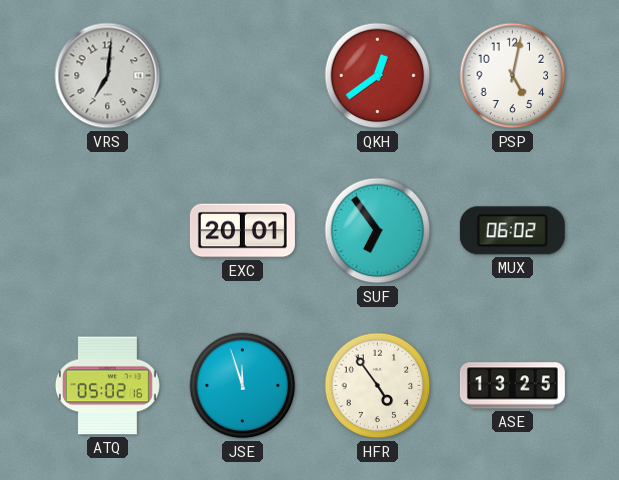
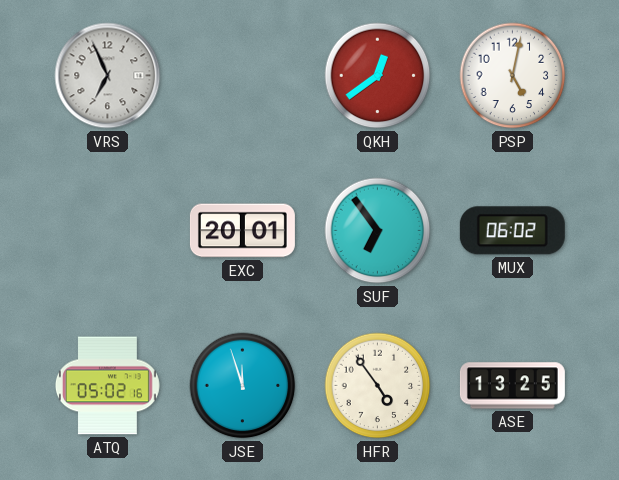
VRS: 7:01 -> 6:56 (108, 76)
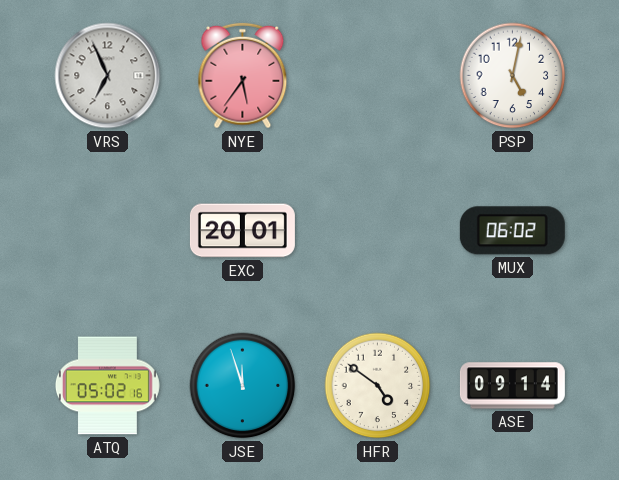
NYE: none -> 5:36 (243, 76)
QKH: 12:39 -> none (378, 76)
SUF: 6:54 -> none (378, 231)
HFR: 4:54 -> 4:51 (378, 386)
ASE: 13:25 -> 09:14 (512, 386)
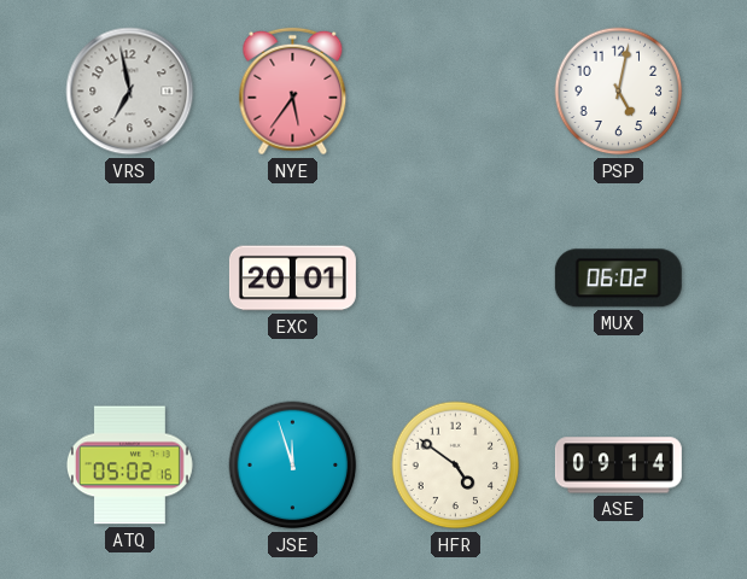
VRS: 6:56 -> 6:58 (130, 92)
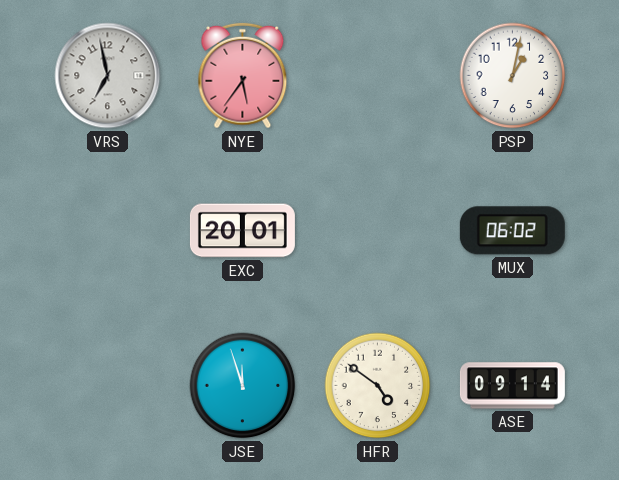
PSP: 5:02 -> 1:02 (513, 76)
ATQ: 05:02 -> none (129, 466)
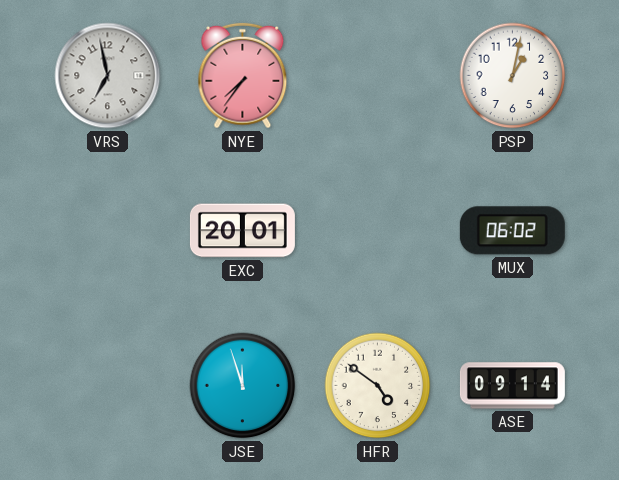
NYE: 5:36 -> 7:36 (243, 76)
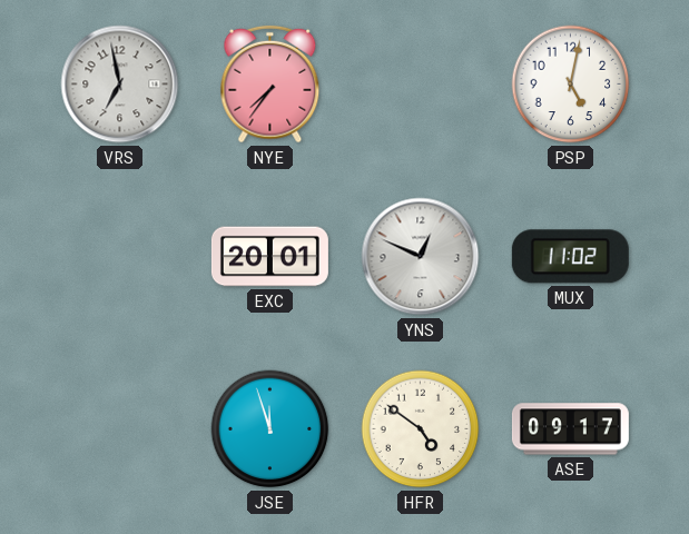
PSP: 1:02 -> 5:02 (571, 85)
YNS: none -> 12:49 (421, 257)
MUX: 06:02 -> 11:02 (570, 257)
ASE: 09:14 -> 09:17 (570, 429)
